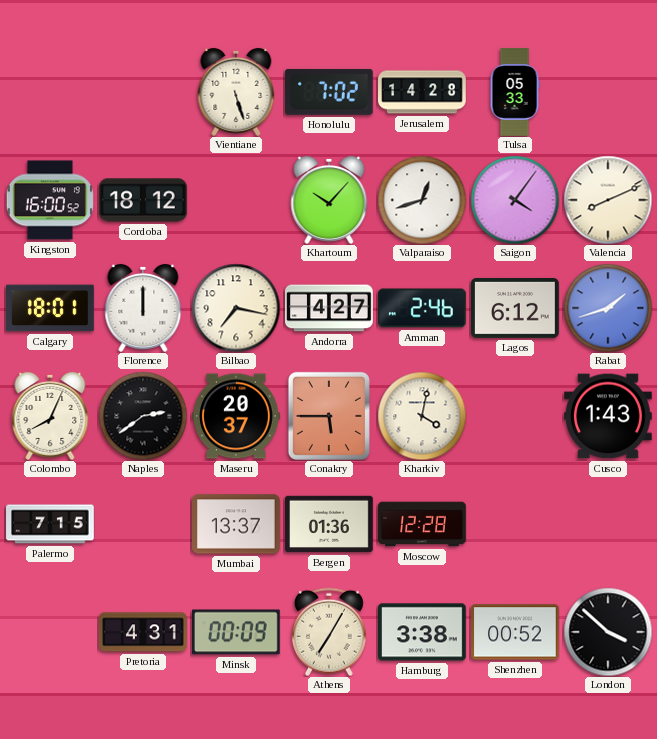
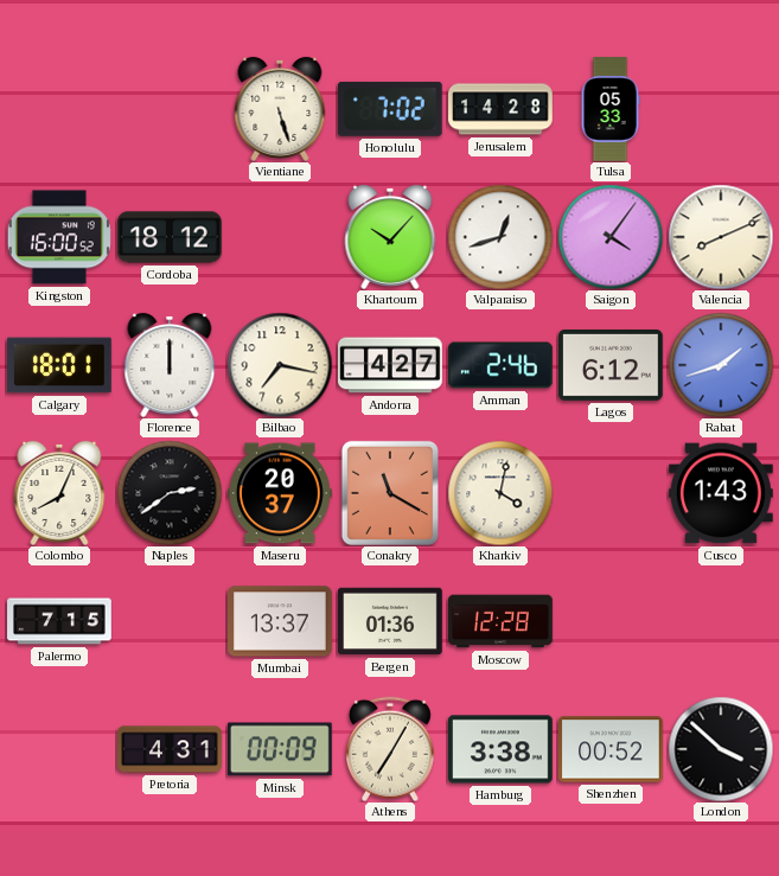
Conakry: 5:45 -> 11:20 (390, 493)
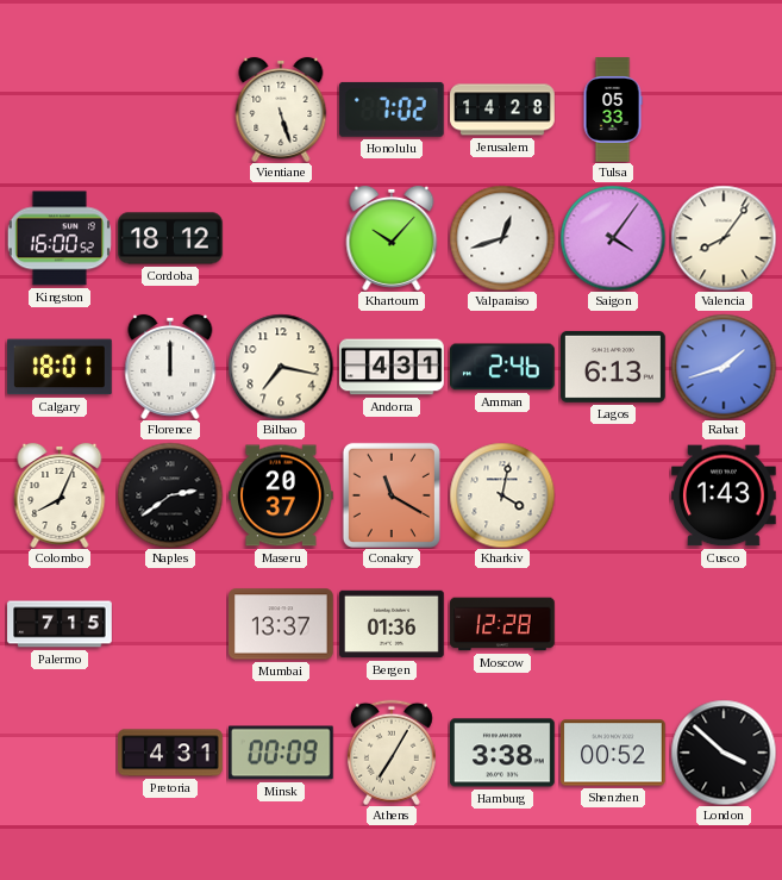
Valencia: 8:11 -> 8:06 (724, 238)
Andorra: 4:27 -> 4:31 (393, 367)
Lagos: 6:12 -> 6:13 (614, 367)
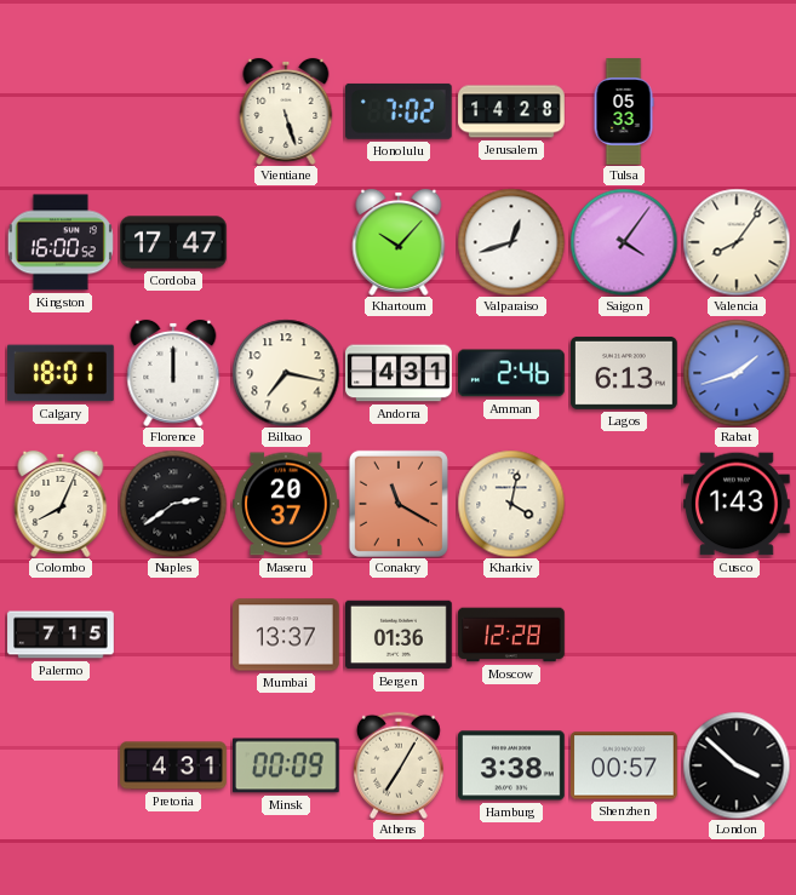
Cordoba: 18:12 -> 17:47 (173, 242)
Shenzhen: 00:52 -> 00:57 (625, 765)
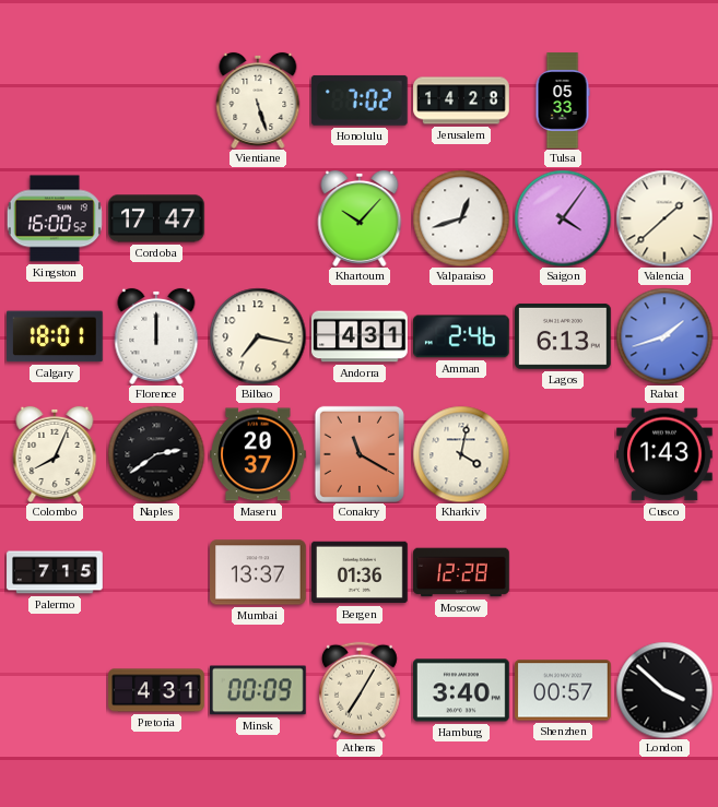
Valencia: 8:06 -> 1:38 (664, 218)
Hamburg: 3:38 -> 3:40 (461, 690)
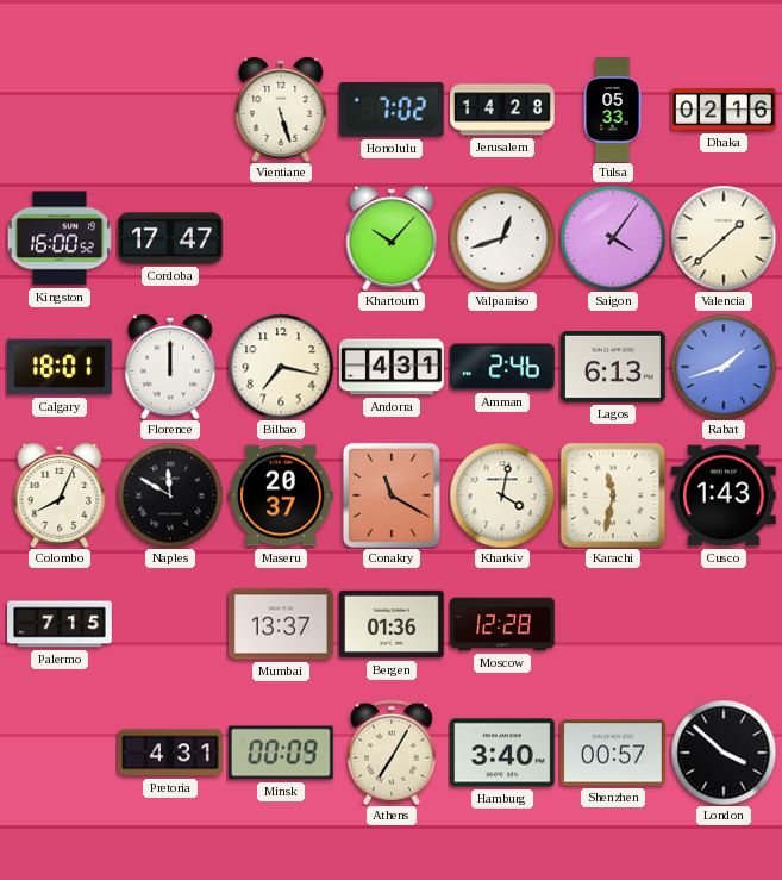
Dhaka: none -> 02:16 (724, 110)
Naples: 2:39 -> 11:50 (170, 495)
Karachi: none -> 11:32 (613, 495)
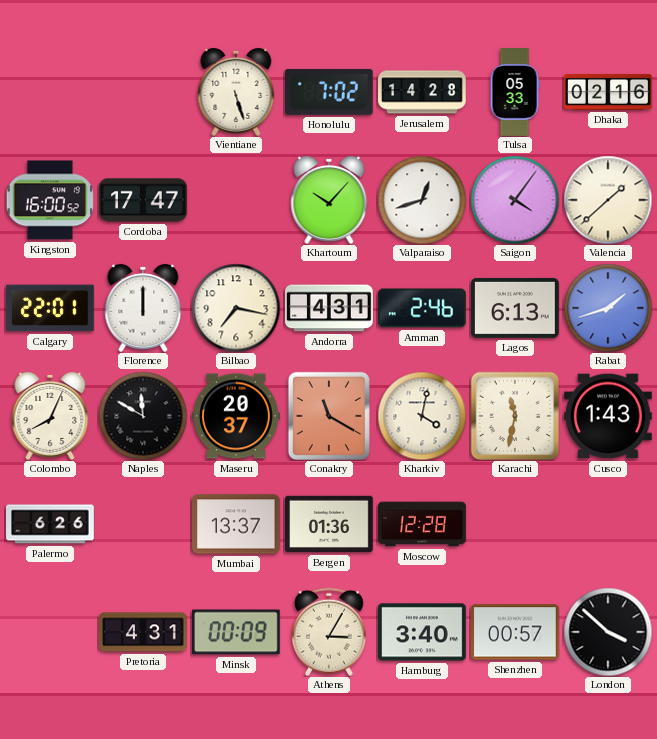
Calgary: 18:01 -> 22:01 (51, 308)
Palermo: 7:15 -> 6:26 (50, 524)
Athens: 7:05 -> 3:05 (329, 632)
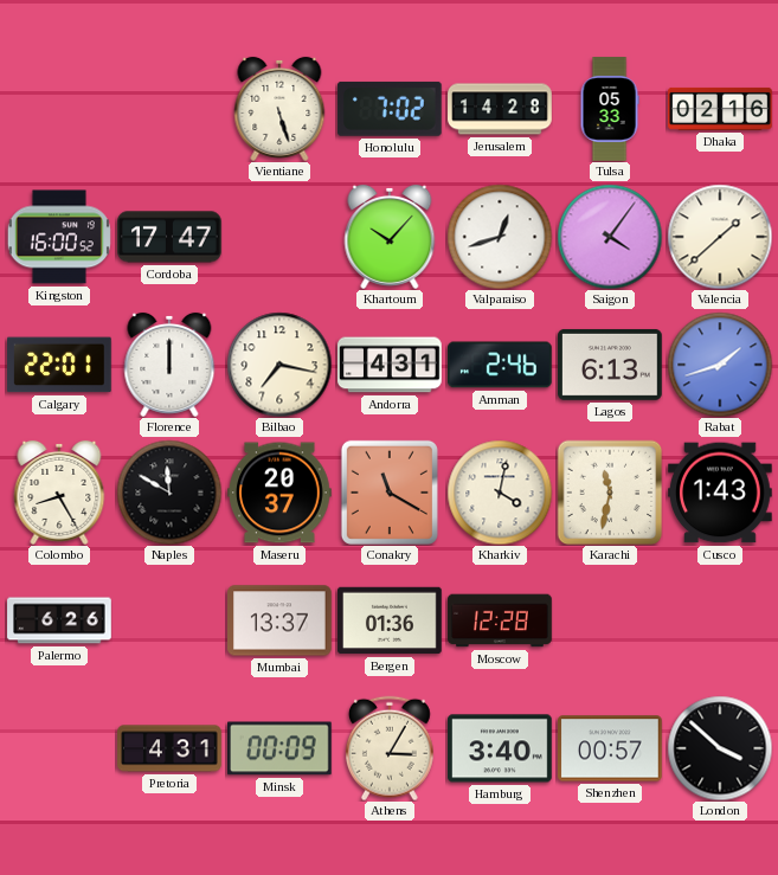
Colombo: 8:04 -> 8:25 (59, 493)
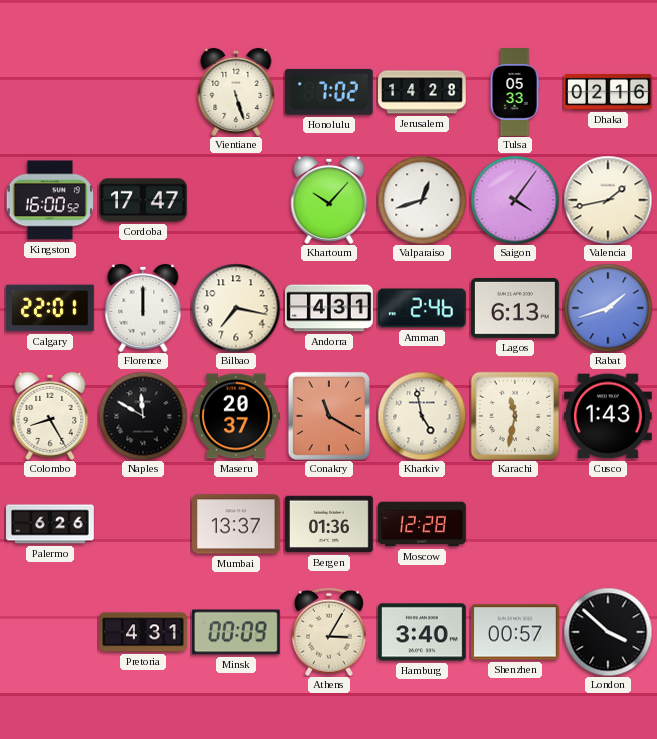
Valencia: 1:38 -> 1:43 (608, 200)
Kharkiv: 4:02 -> 4:58 (422, 416)
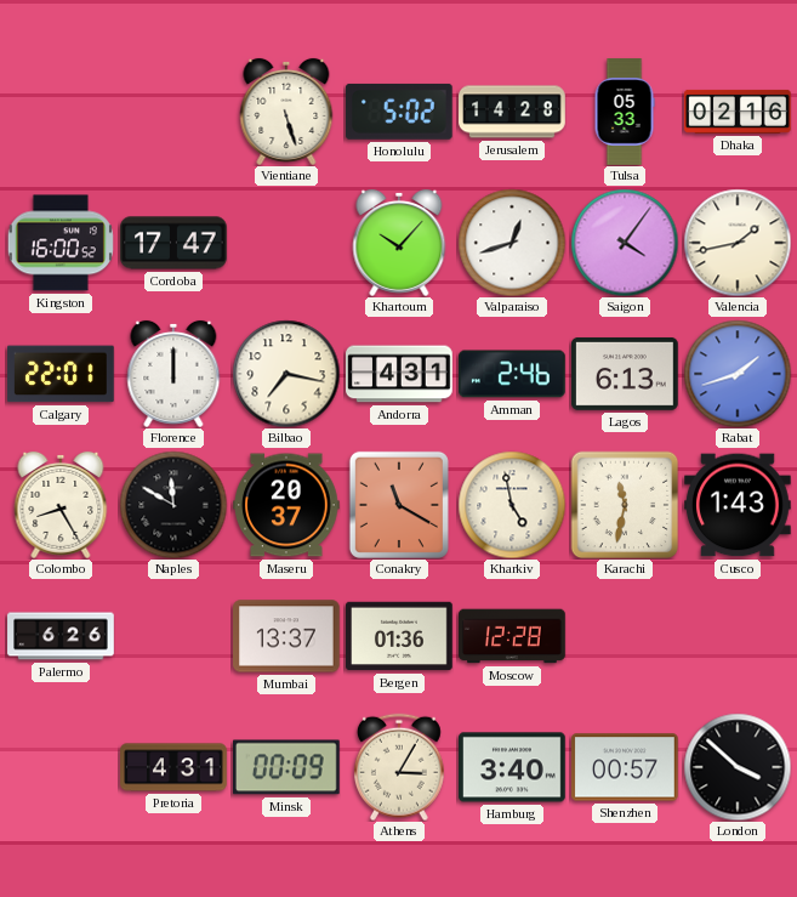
Honolulu: 7:02 -> 5:02 (399, 112)
